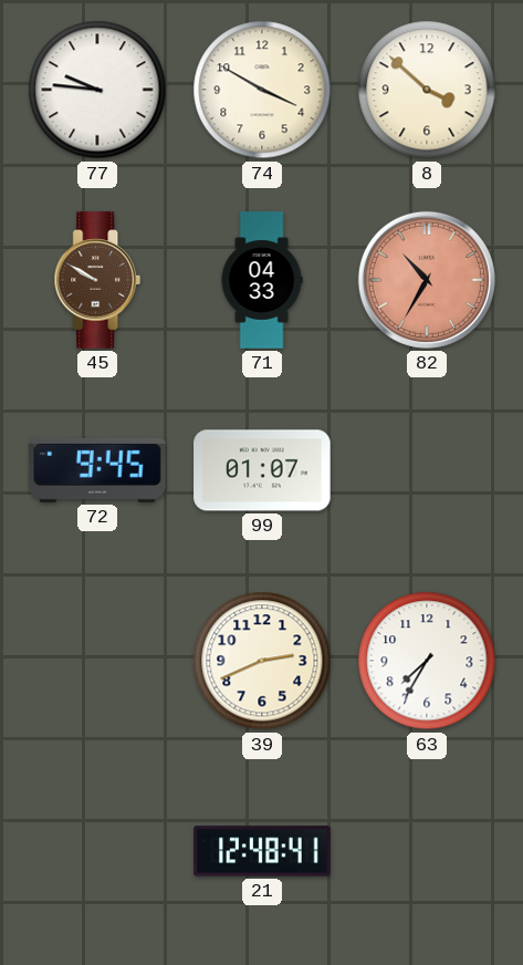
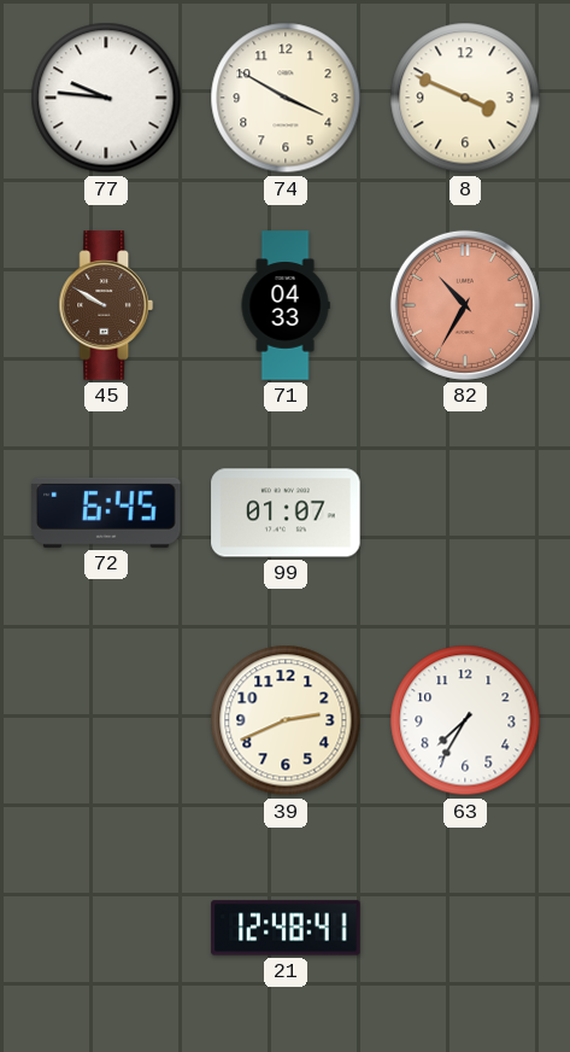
8: 3:52 -> 3:49 (465, 98)
72: 9:45 -> 6:45 (106, 513)
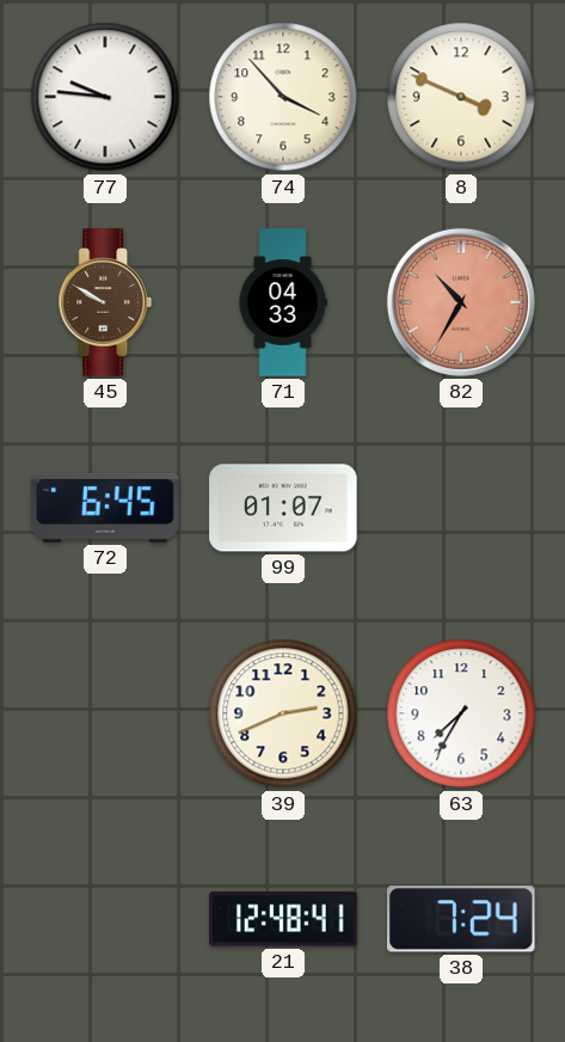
74: 3:50 -> 3:53 (283, 97)
38: none -> 7:24 (461, 919)
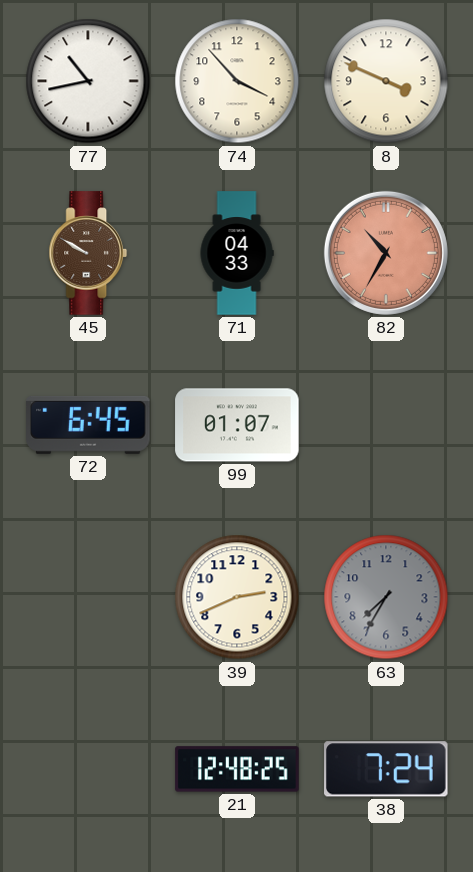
77: 9:46 -> 10:43 (88, 81)
63 dial: white -> grey (386, 597)
21: 12:48:41 -> 12:48:25 (237, 769)
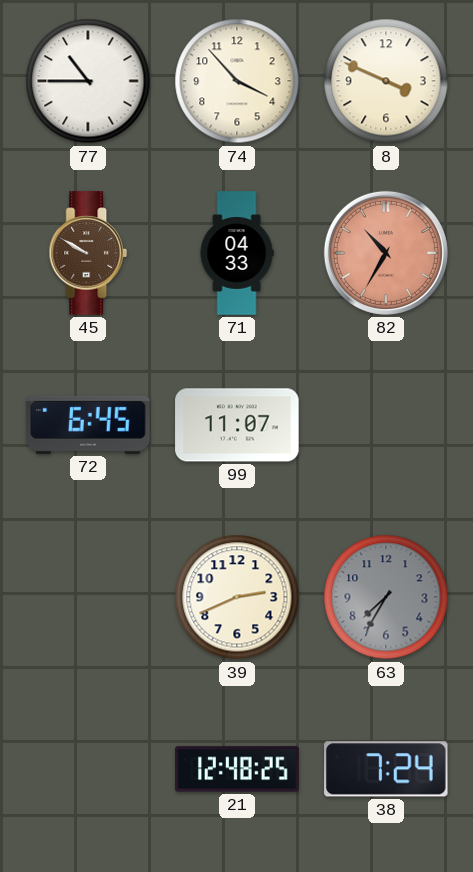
77: 10:43 -> 10:45 (88, 81)
99: 01:07 -> 11:07 (237, 425)
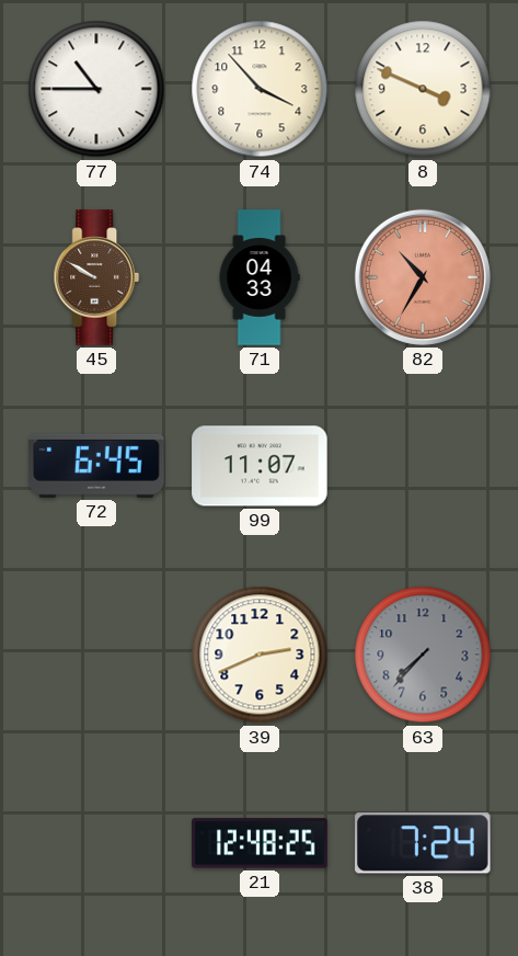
63: 7:35 -> 7:37 (423, 655)
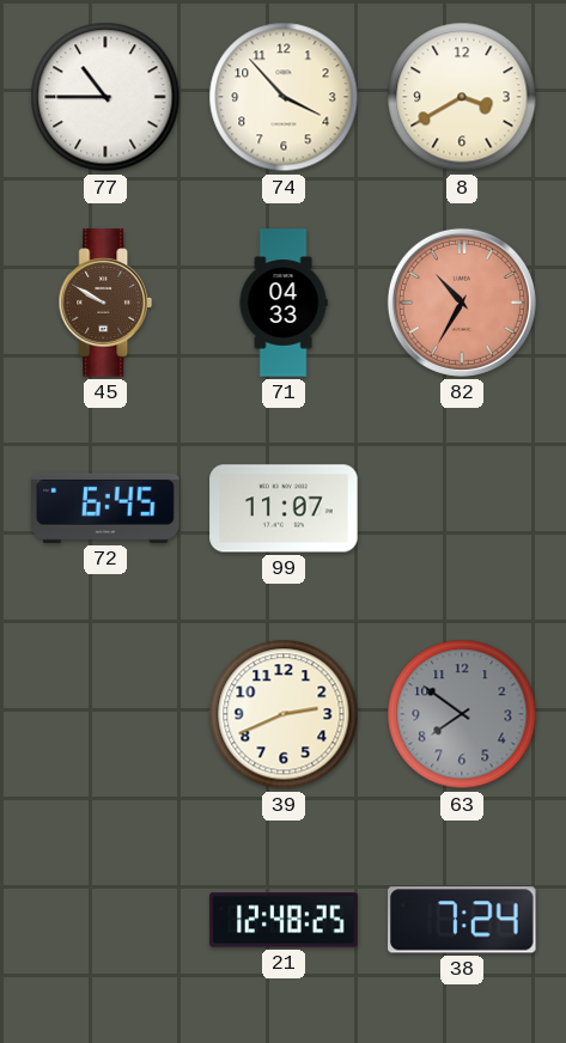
8: 3:49 -> 3:40 (462, 97)
63: 7:37 -> 7:51 (462, 714)
